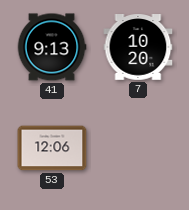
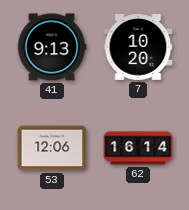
62: none -> 16:14 (138, 148)
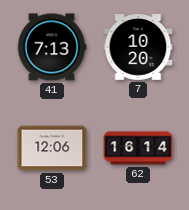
41: 9:13 -> 7:13 (52, 47)
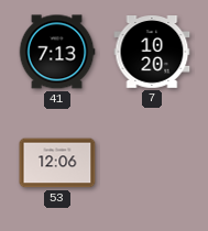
62: 16:14 -> none (138, 148)
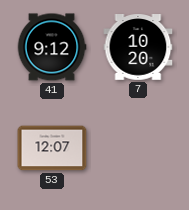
41: 7:13 -> 9:12 (52, 47)
53: 12:06 -> 12:07 (52, 148)
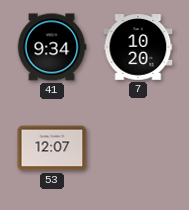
41: 9:12 -> 9:34 (52, 47)
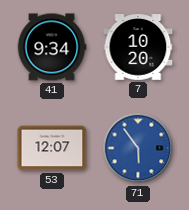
71: none -> 5:54 (138, 148)
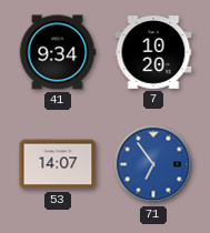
53: 12:07 -> 14:07 (58, 164)
71: 5:54 -> 6:54 (153, 164)
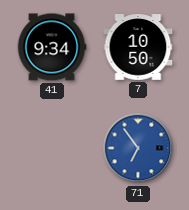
7: 10:20 -> 10:50 (138, 48)
53: 14:07 -> none (58, 164)
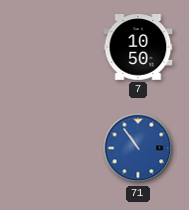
41: 9:34 -> none (52, 47)
71: 6:54 -> 10:54 (138, 148)
